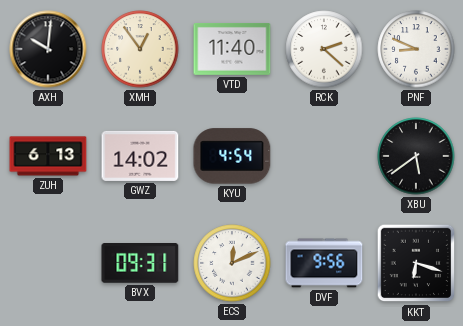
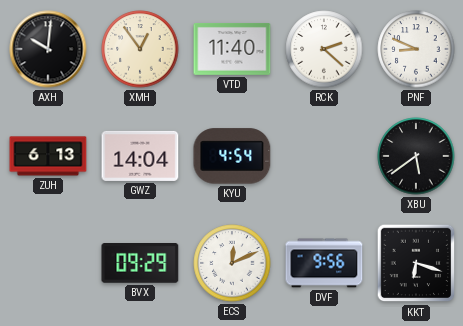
GWZ: 14:02 -> 14:04 (140, 156)
BVX: 09:31 -> 09:29 (140, 264)
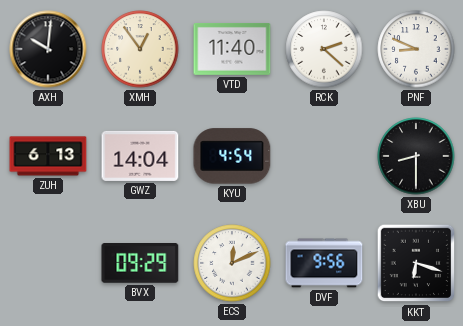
XBU: 5:39 -> 8:30 (416, 156)
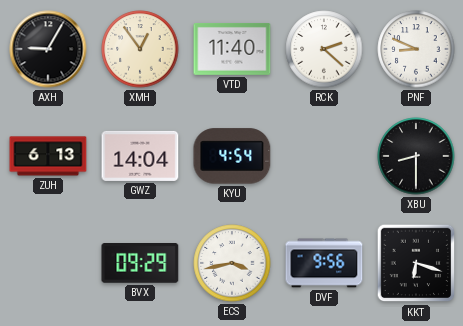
AXH: 10:01 -> 9:05 (48, 49)
ECS: 12:11 -> 3:43 (232, 263)
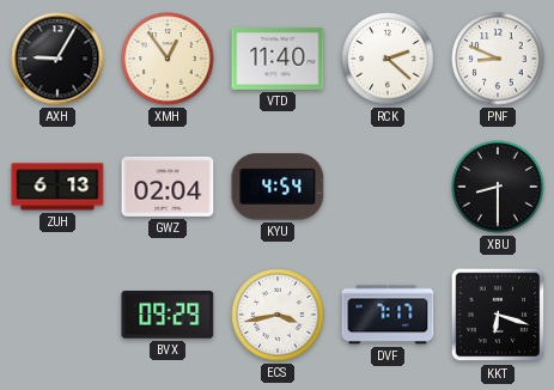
GWZ: 14:04 -> 02:04 (168, 187)
DVF: 9:56 -> 7:17 (388, 315)
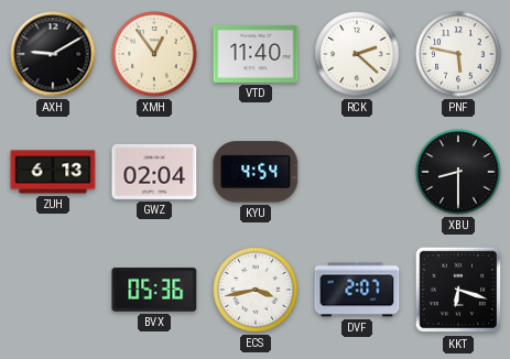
AXH: 9:05 -> 9:10 (53, 54)
PNF: 8:49 -> 5:47 (458, 54)
BVX: 09:29 -> 05:36 (154, 291)
DVF: 7:17 -> 2:07 (357, 290)
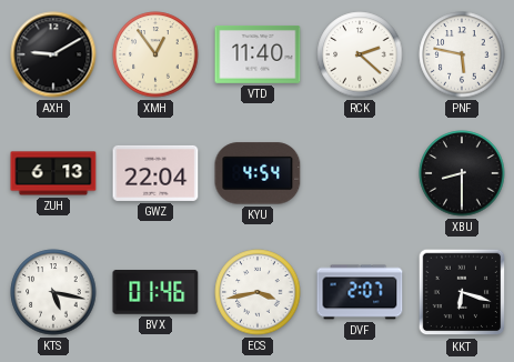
GWZ: 02:04 -> 22:04 (155, 173)
KTS: none -> 5:17 (53, 292)
BVX: 05:36 -> 01:46 (155, 293)
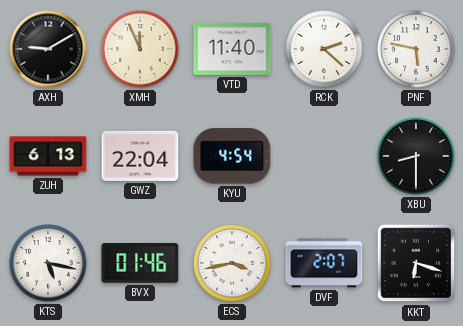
XMH: 12:54 -> 11:56 (140, 49)
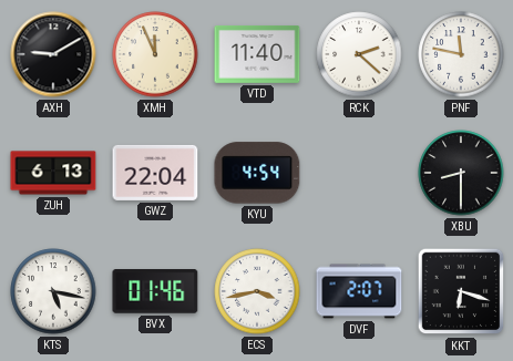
PNF: 5:47 -> 11:47 (461, 54)
